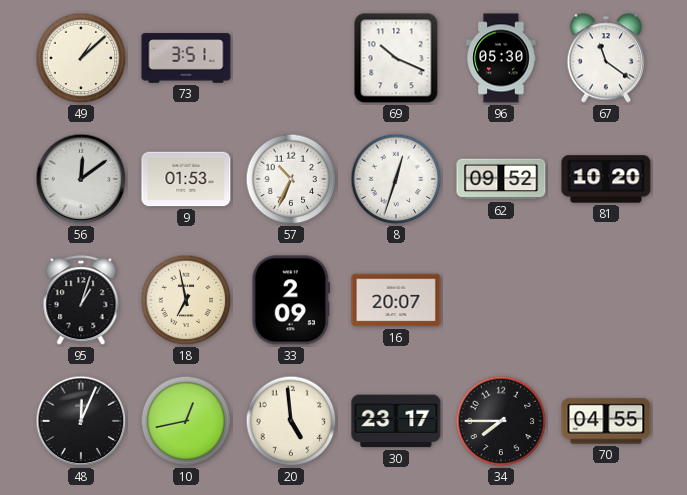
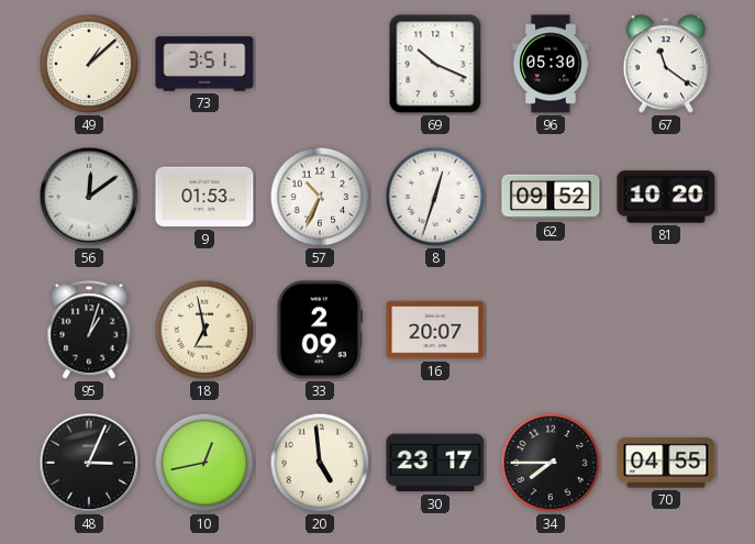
48: 12:04 -> 3:04 (89, 463)
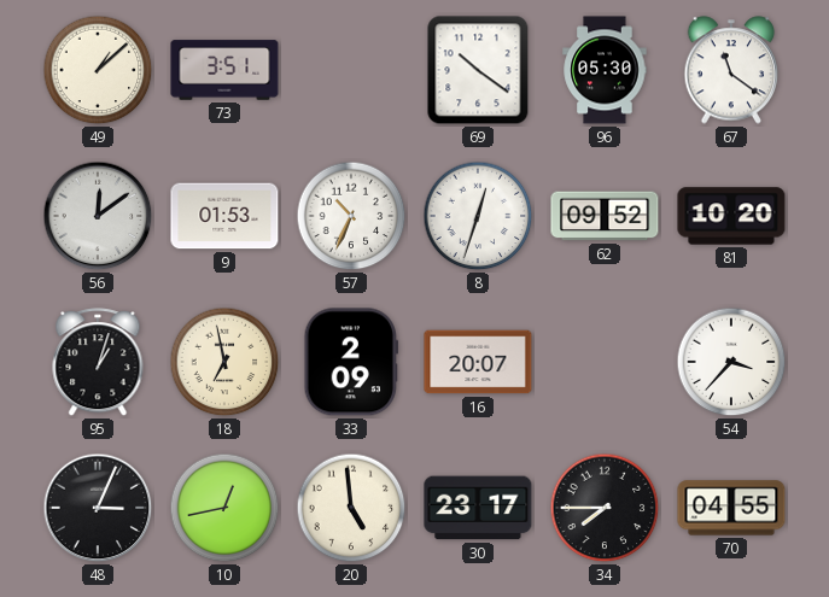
69: 10:19 -> 10:21 (478, 70)
54: none -> 3:37 (731, 362)
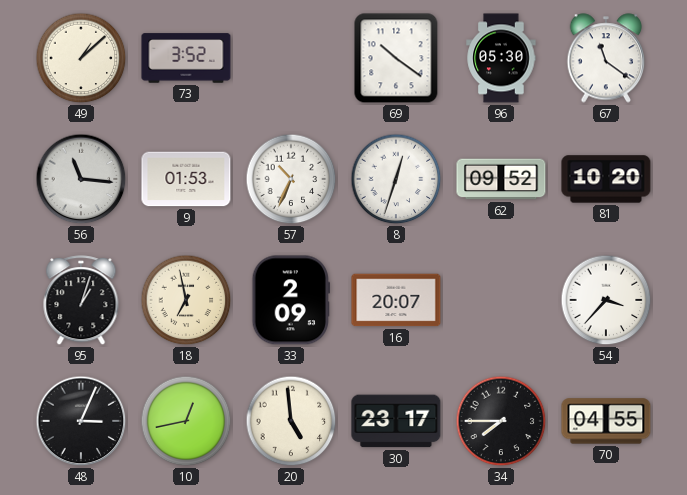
73: 3:51 -> 3:52 (186, 58)
56: 12:09 -> 11:16 (81, 179)
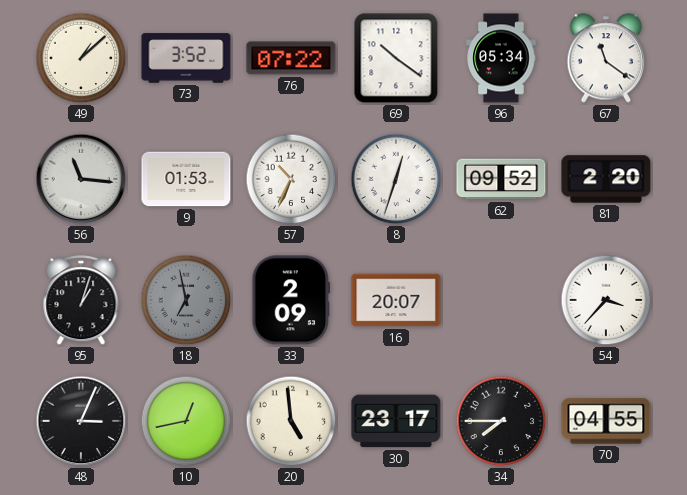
76: none -> 07:22 (291, 58)
96: 05:30 -> 05:34 (501, 58)
81: 10:20 -> 2:20 (606, 179)
18 dial: cream -> grey (186, 300)
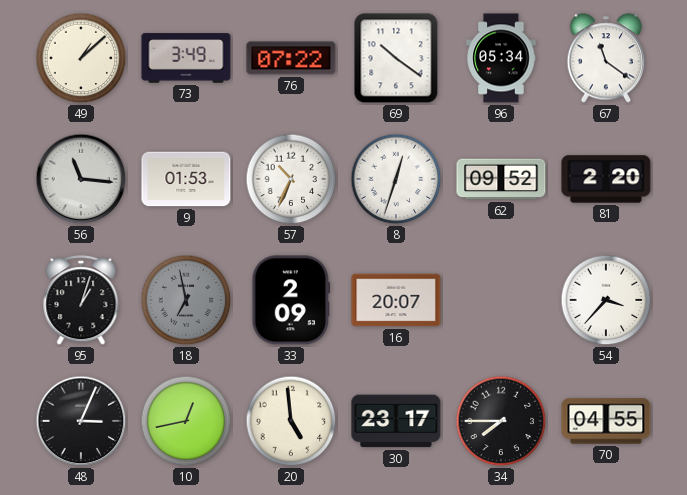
73: 3:52 -> 3:49 (186, 58)
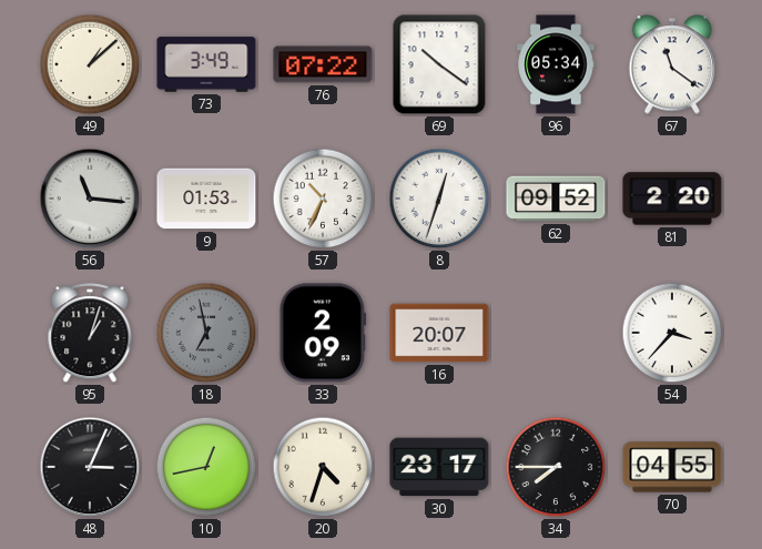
20: 4:59 -> 4:33 (323, 467)
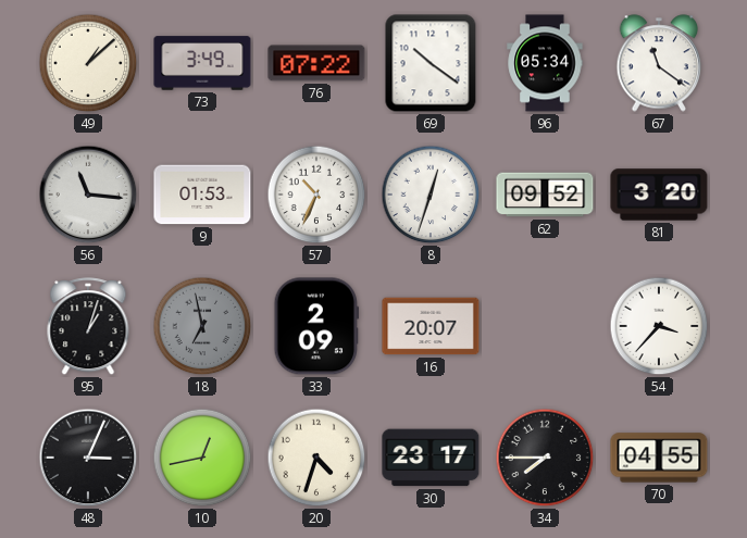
81: 2:20 -> 3:20 (659, 195)
